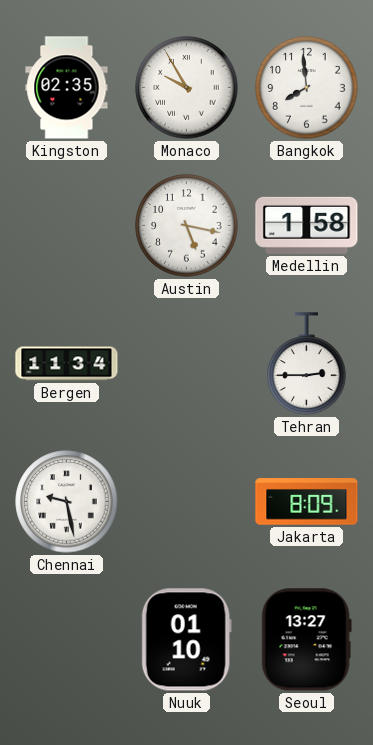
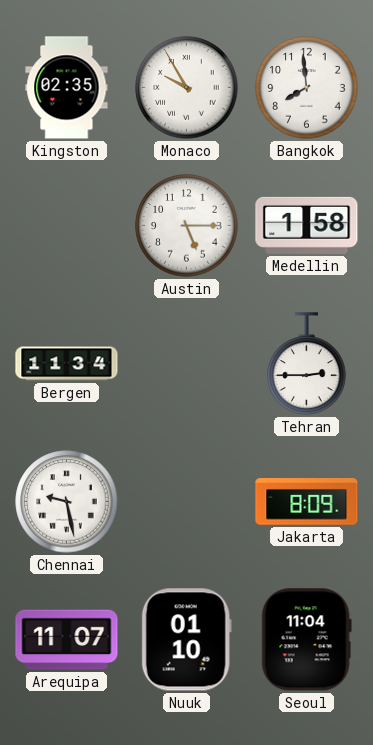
Austin: 5:17 -> 5:15 (187, 226)
Arequipa: none -> 11:07 (67, 640)
Seoul: 13:27 -> 11:04 (306, 640)
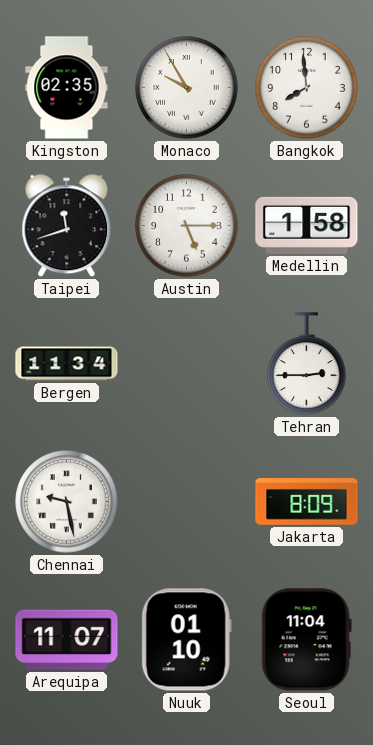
Taipei: none -> 11:42 (67, 226)
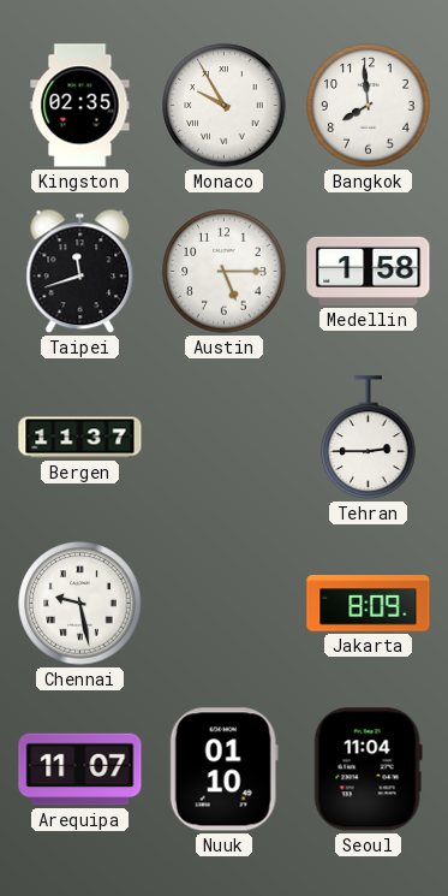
Bergen: 11:34 -> 11:37 (80, 438)
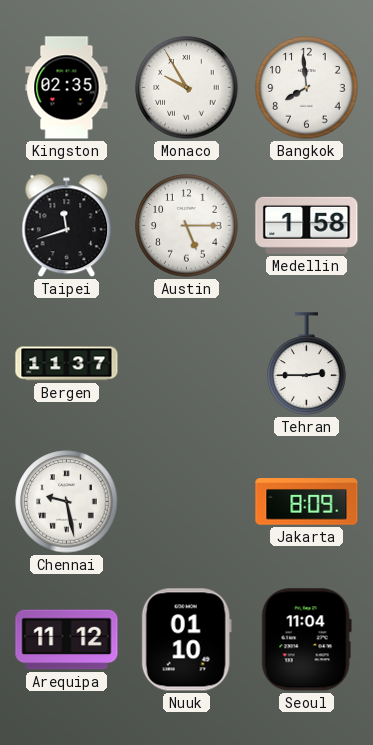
Arequipa: 11:07 -> 11:12 (67, 640)
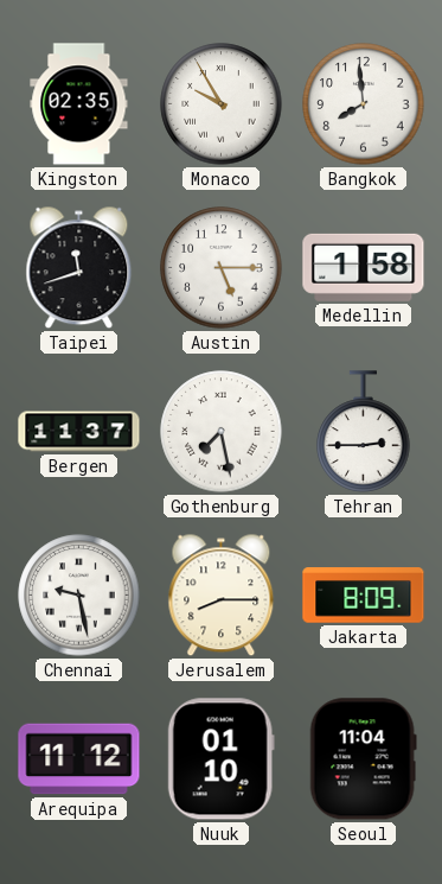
Gothenburg: none -> 7:28 (222, 432)
Jerusalem: none -> 8:15 (222, 596)
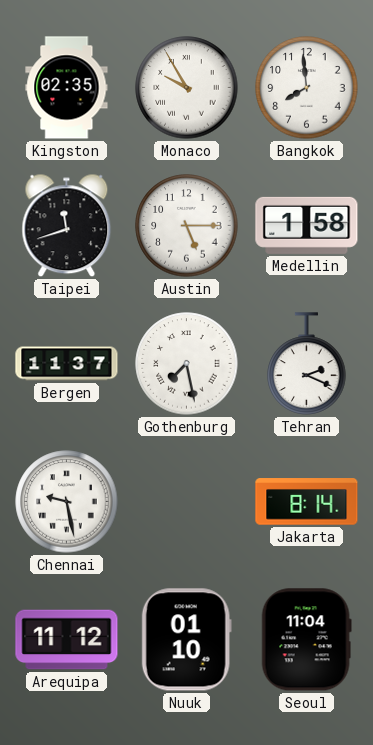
Tehran: 2:45 -> 2:19 (307, 364)
Jerusalem: 8:15 -> none (222, 596)
Jakarta: 8:09 -> 8:14 (307, 502)
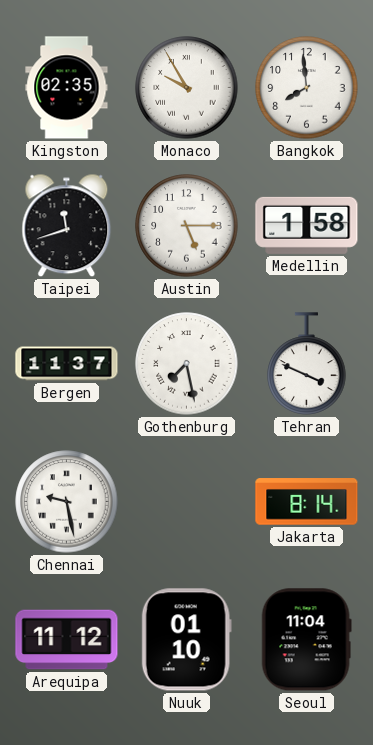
Tehran: 2:19 -> 3:49 (307, 364)
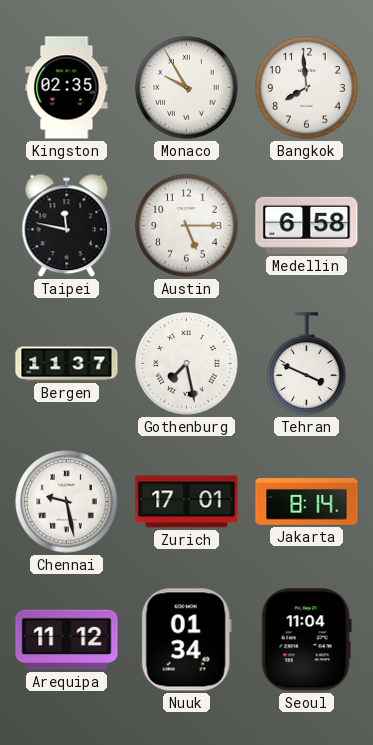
Taipei: 11:42 -> 11:47 (67, 226)
Medellin: 1:58 -> 6:58 (307, 225)
Zurich: none -> 17:01 (187, 502)
Nuuk: 01:10 -> 01:34 (186, 640)
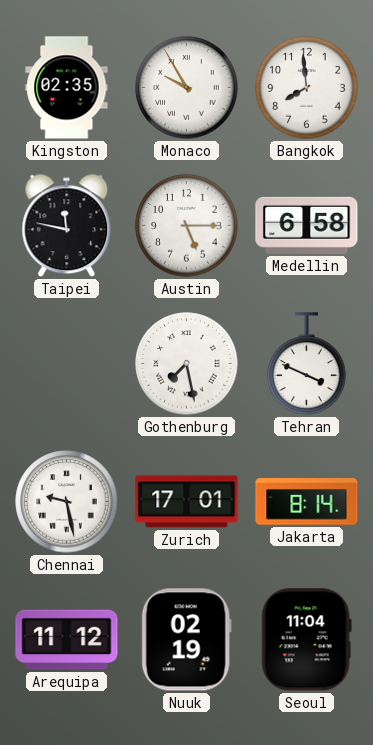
Bergen: 11:37 -> none (67, 364)
Nuuk: 01:34 -> 02:19 (186, 640)
